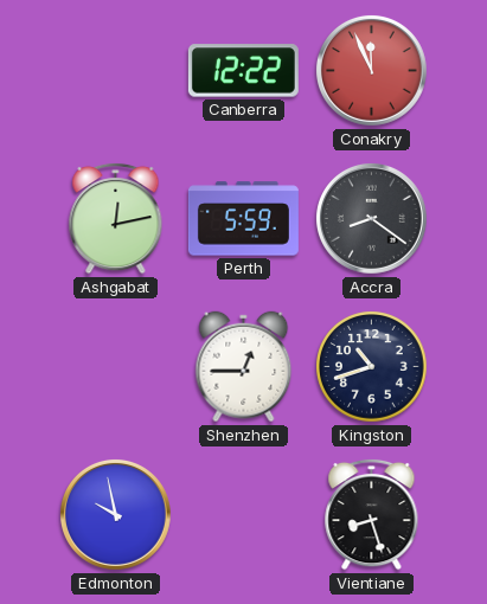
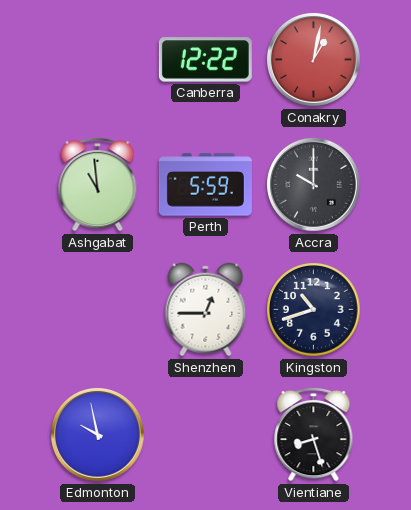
Conakry: 11:56 -> 1:02 (313, 59)
Ashgabat: 12:13 -> 10:59 (98, 184)
Accra: 8:21 -> 10:00 (313, 184)
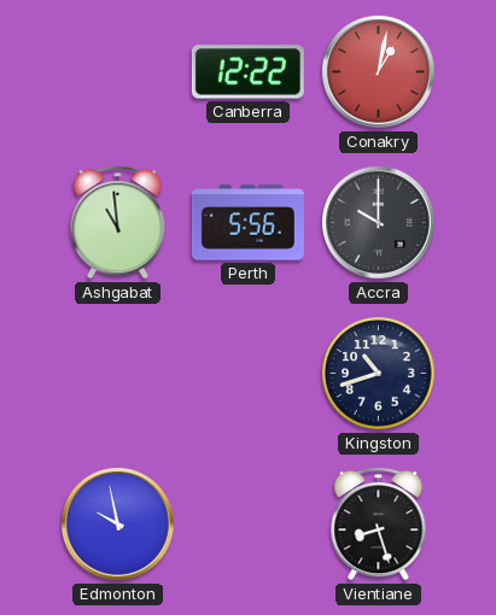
Perth: 5:59 -> 5:56 (247, 223)
Shenzhen: 12:45 -> none (206, 310)
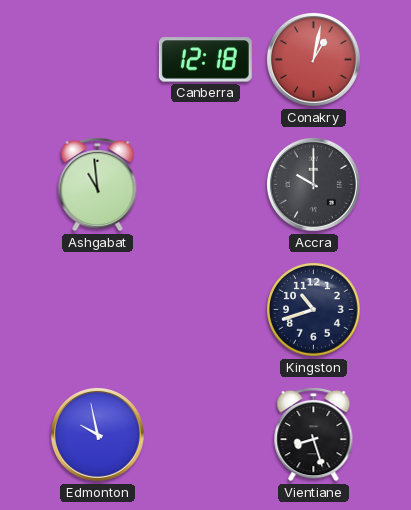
Canberra: 12:22 -> 12:18 (205, 60)
Perth: 5:56 -> none (247, 223)
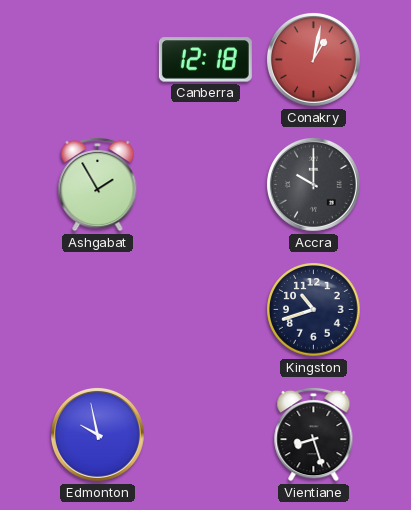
Ashgabat: 10:59 -> 1:55 (98, 184)
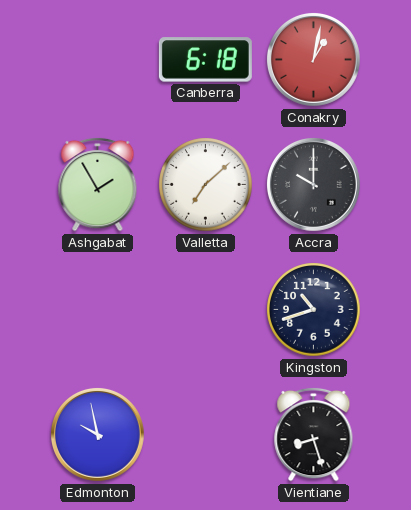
Canberra: 12:18 -> 6:18 (205, 60)
Valletta: none -> 7:08 (206, 185)
